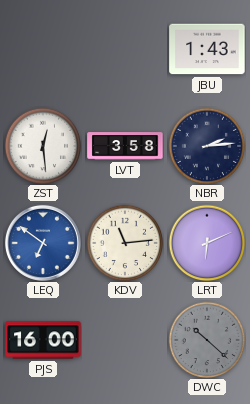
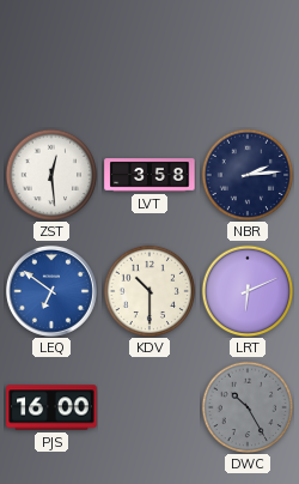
JBU: 1:43 -> none (207, 49)
KDV: 11:14 -> 10:30 (149, 291)
DWC: 10:22 -> 10:25 (248, 407)
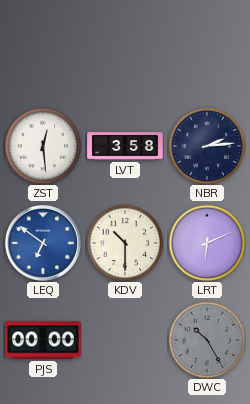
PJS: 16:00 -> 00:00 (43, 340)
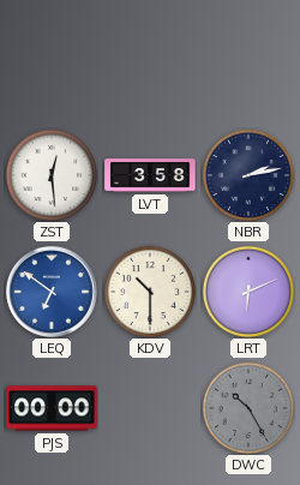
NBR: 2:14 -> 2:13 (248, 175)
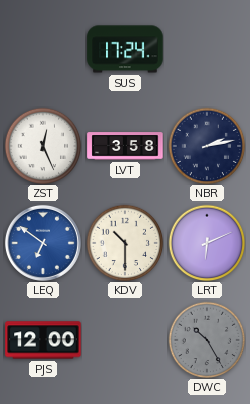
SUS: none -> 17:24 (125, 49)
ZST: 12:29 -> 12:26 (43, 146)
PJS: 00:00 -> 12:00 (43, 340)
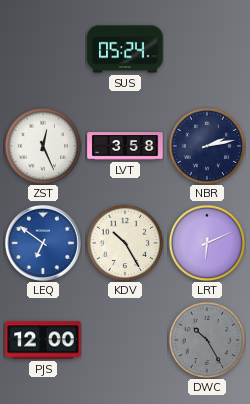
SUS: 17:24 -> 05:24 (125, 49)
KDV: 10:30 -> 10:25 (125, 243)
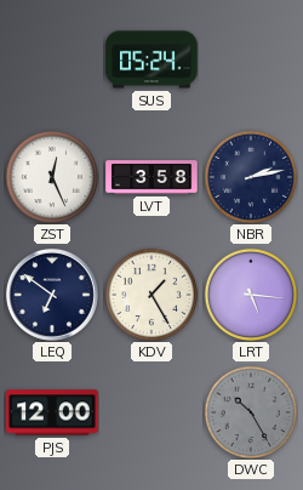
LEQ dial: blue -> navy (52, 295)
KDV: 10:25 -> 1:25 (151, 295)
LRT: 6:11 -> 5:16 (251, 295)
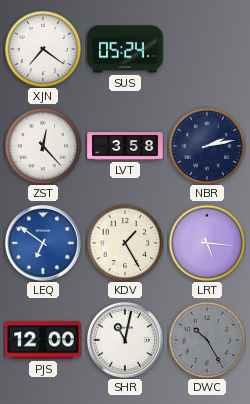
XJN: none -> 7:21 (43, 49)
ZST: 12:26 -> 12:23 (43, 146)
LEQ dial: navy -> blue (43, 243)
SHR: none -> 11:02 (125, 340)
